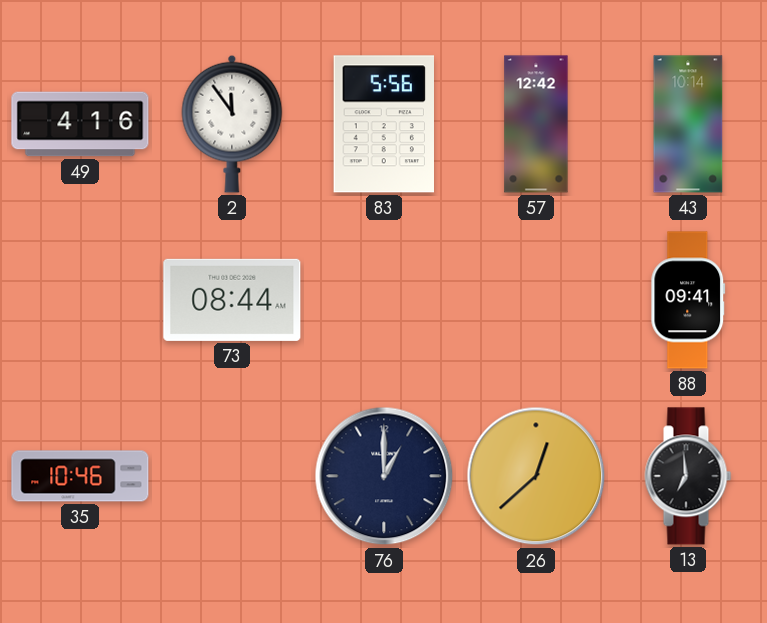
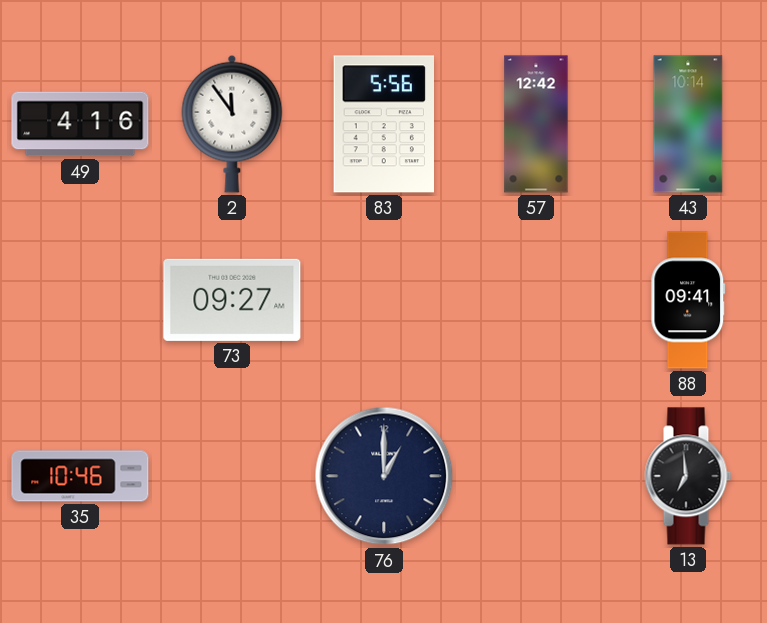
73: 08:44 -> 09:27 (232, 300)
26: 12:38 -> none (536, 476)
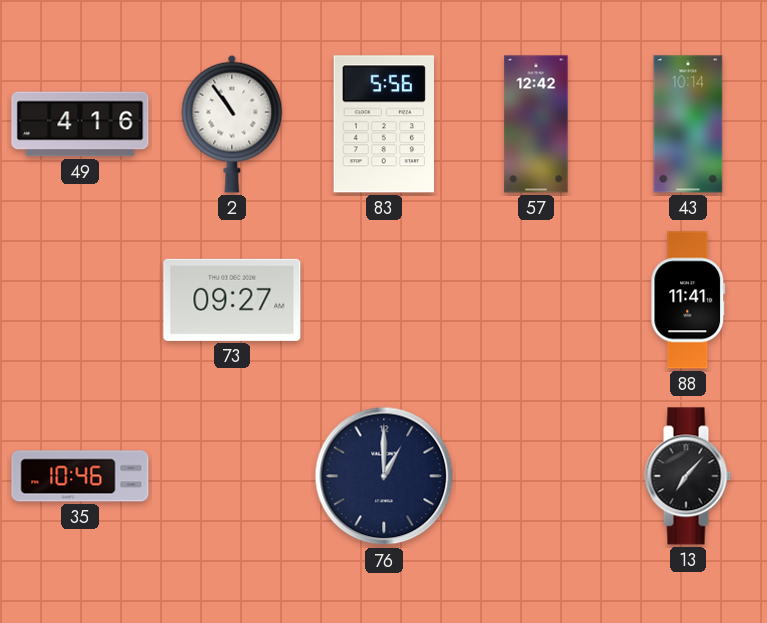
2: 11:54 -> 10:54 (232, 124)
88: 09:41 -> 11:41 (688, 300)
13: 6:59 -> 7:07 (688, 476)
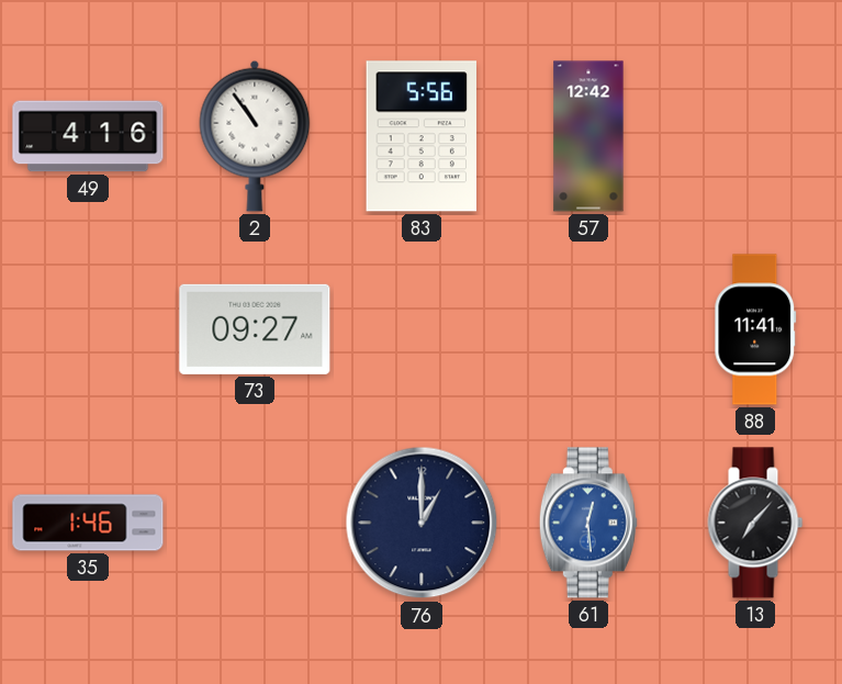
43: 10:14 -> none (688, 124)
35: 10:46 -> 1:46 (88, 523)
61: none -> 12:29 (588, 523)
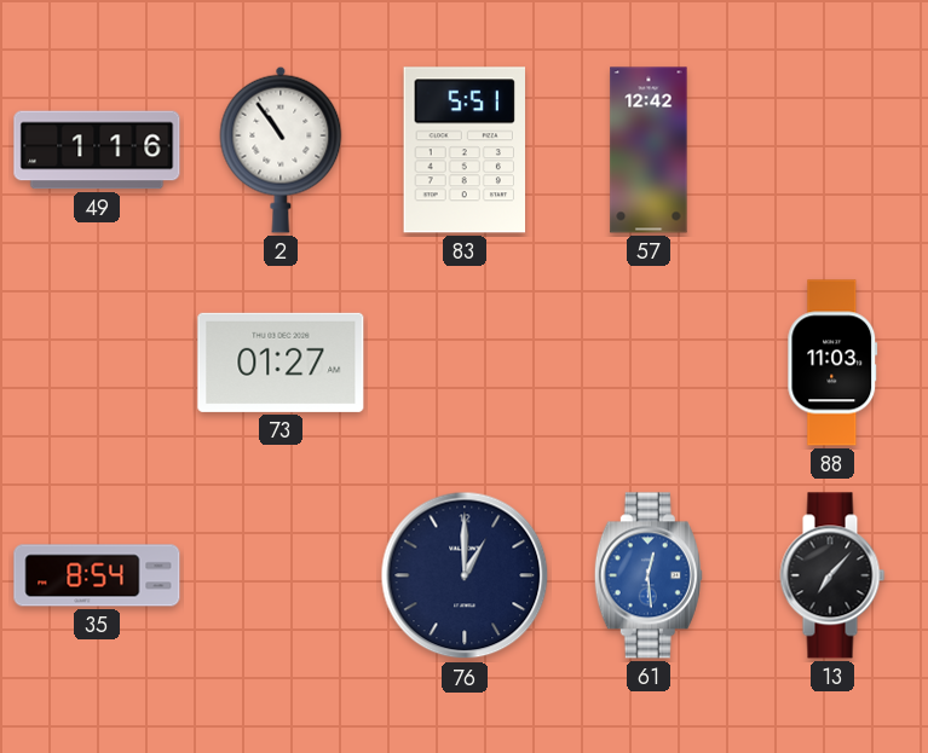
49: 4:16 -> 1:16 (97, 150)
83: 5:56 -> 5:51 (463, 150)
73: 09:27 -> 01:27 (281, 363)
88: 11:41 -> 11:03 (832, 363)
35: 1:46 -> 8:54 (97, 575)
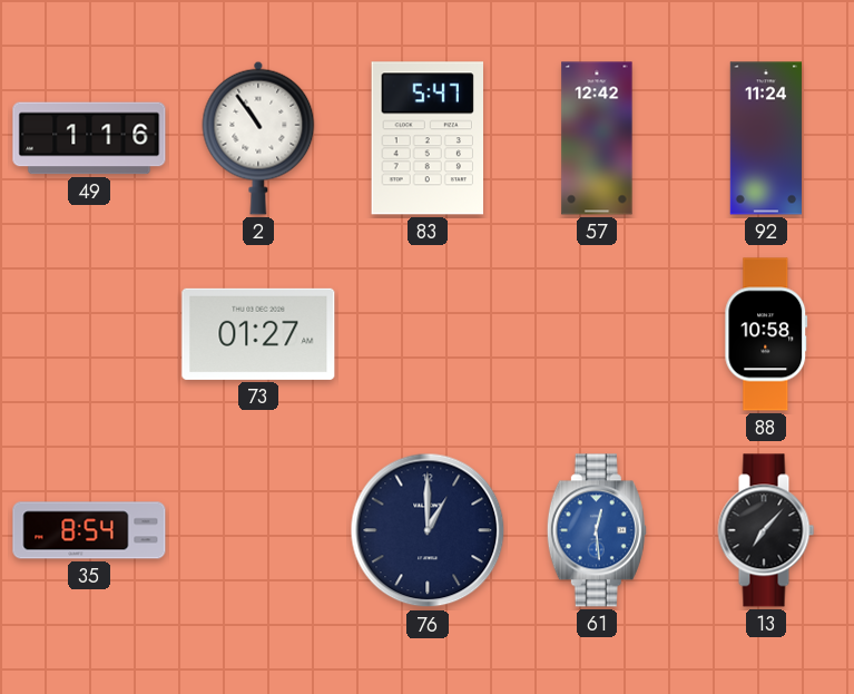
83: 5:51 -> 5:47 (426, 138)
92: none -> 11:24 (766, 138)
88: 11:03 -> 10:58 (766, 334)
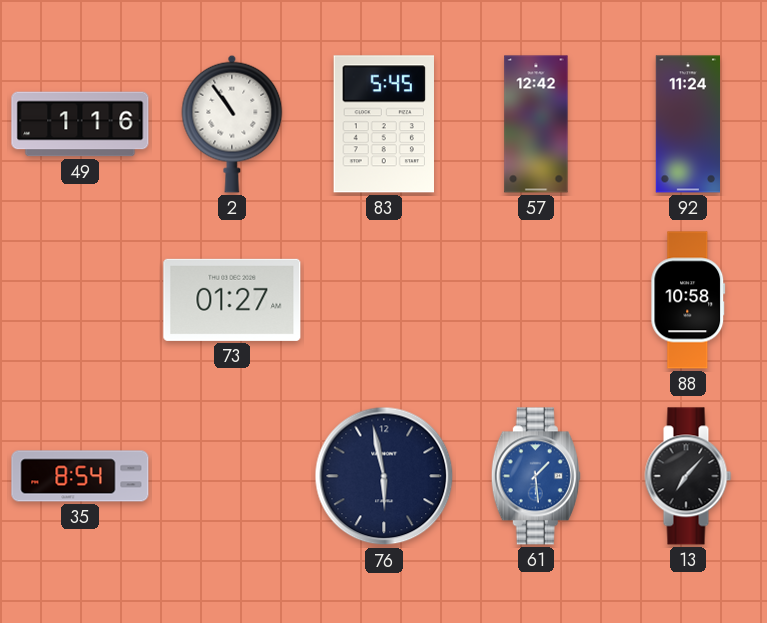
83: 5:47 -> 5:45 (383, 124)
76: 1:00 -> 5:58 (384, 476)
61: 12:29 -> 1:29 (536, 476)
